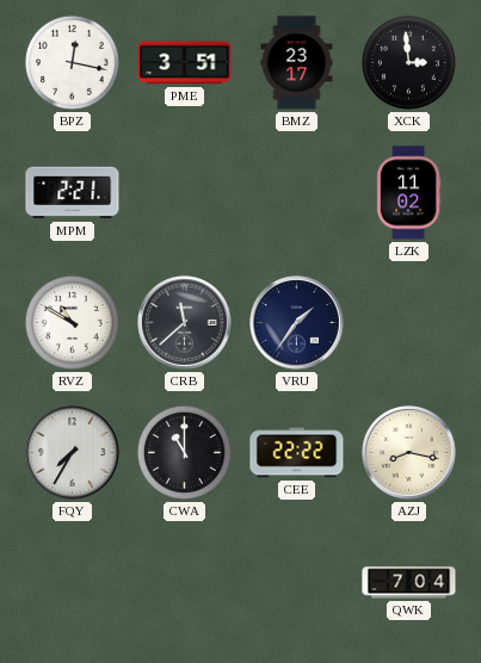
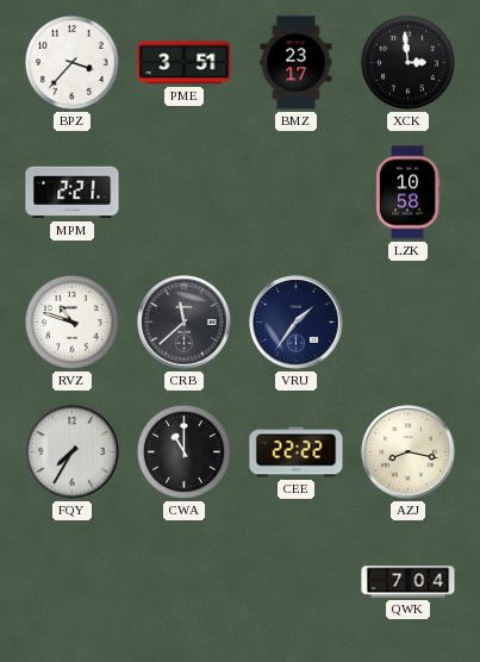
BPZ: 12:17 -> 3:37 (71, 62)
LZK: 11:02 -> 10:58 (407, 193)
RVZ: 10:50 -> 10:48 (71, 321)
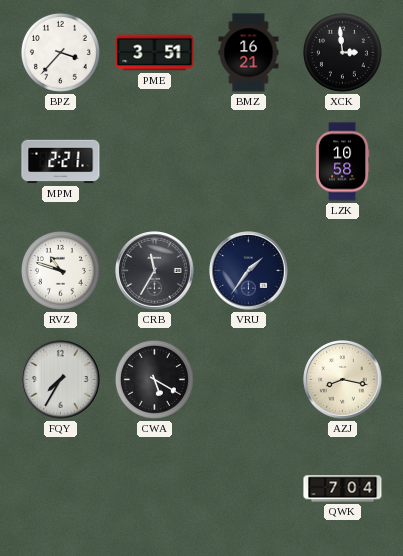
BMZ: 23:17 -> 16:21 (249, 53)
CRB: 11:38 -> 11:35 (155, 271)
CWA: 11:00 -> 5:20 (154, 379)
CEE: 22:22 -> none (297, 452)
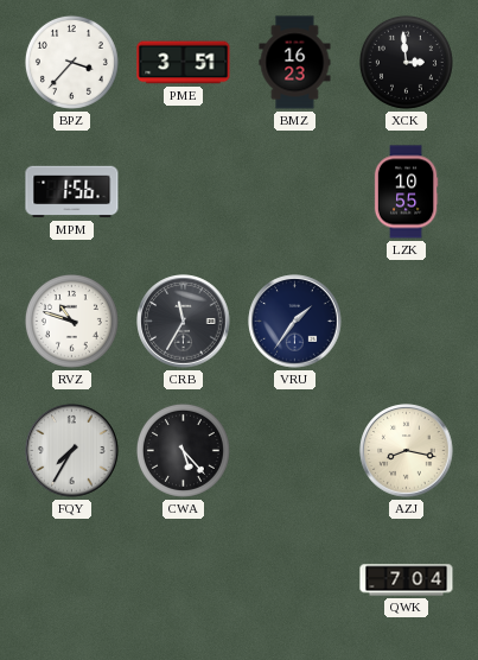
BMZ: 16:21 -> 16:23 (295, 63)
MPM: 2:21 -> 1:56 (72, 192)
LZK: 10:58 -> 10:55 (406, 192)
CWA: 5:20 -> 5:23 (183, 450)
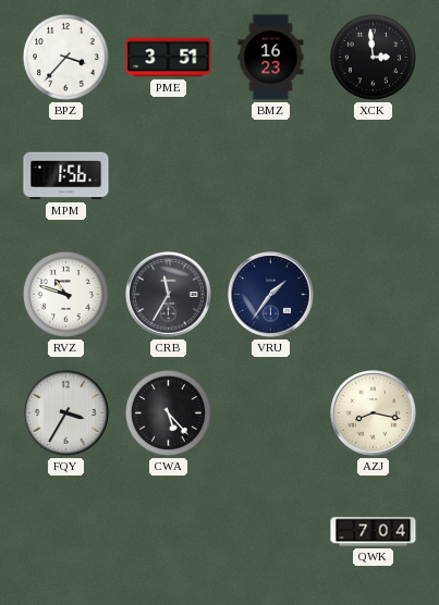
LZK: 10:55 -> none (406, 192)
FQY: 7:35 -> 3:35 (66, 413)
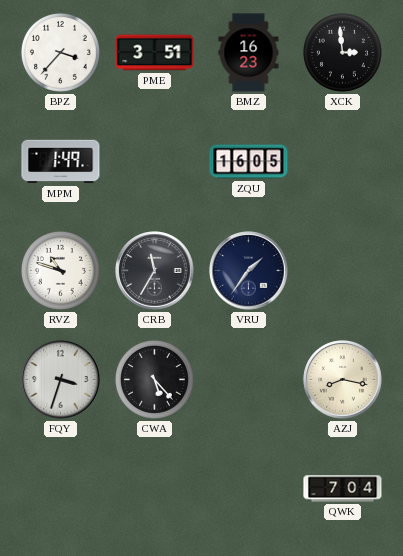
MPM: 1:56 -> 1:49 (61, 162)
ZQU: none -> 16:05 (249, 162)
FQY: 3:35 -> 3:33 (61, 380)
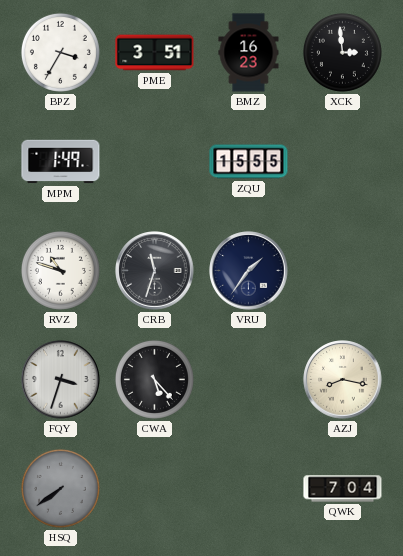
BPZ: 3:37 -> 3:35 (60, 52)
ZQU: 16:05 -> 15:55 (249, 162)
CRB: 11:35 -> 11:33 (155, 271)
HSQ: none -> 7:39 (60, 488)
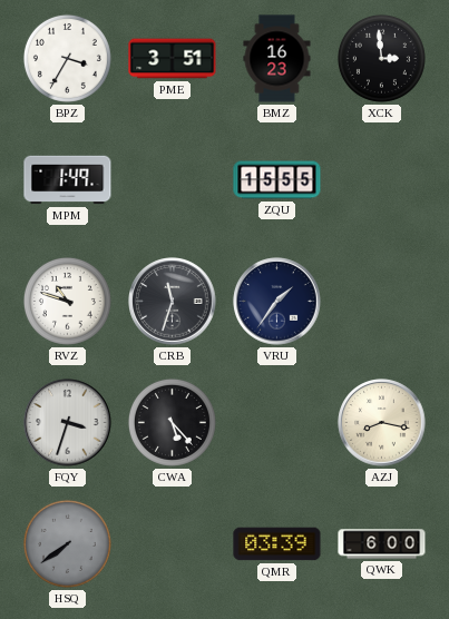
QMR: none -> 03:39 (277, 544)
QWK: 7:04 -> 6:00 (382, 544)
